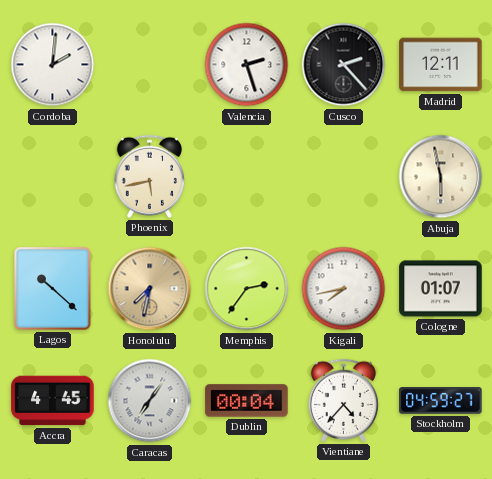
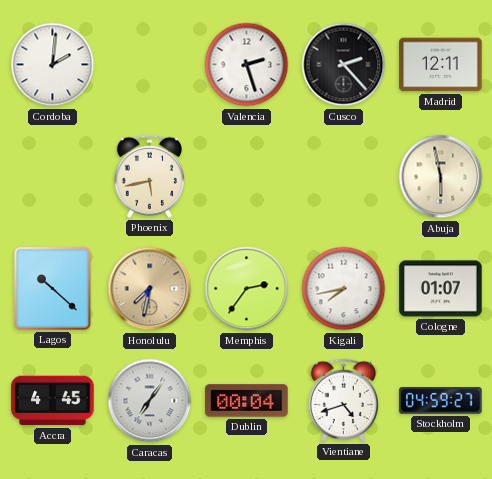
Vientiane: 4:37 -> 4:42 (343, 400)
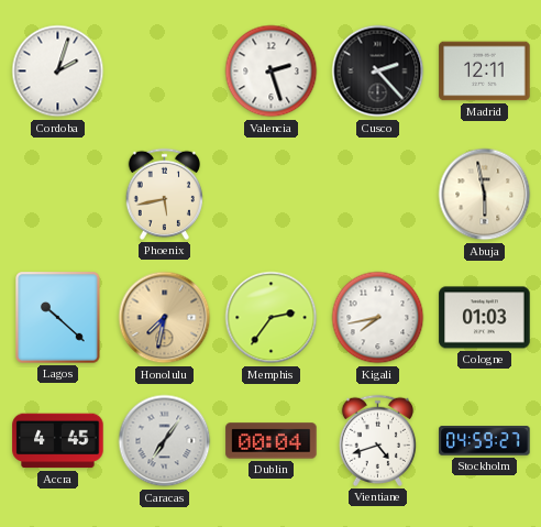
Cordoba: 2:01 -> 2:03 (58, 72)
Cologne: 01:07 -> 01:03 (485, 318)
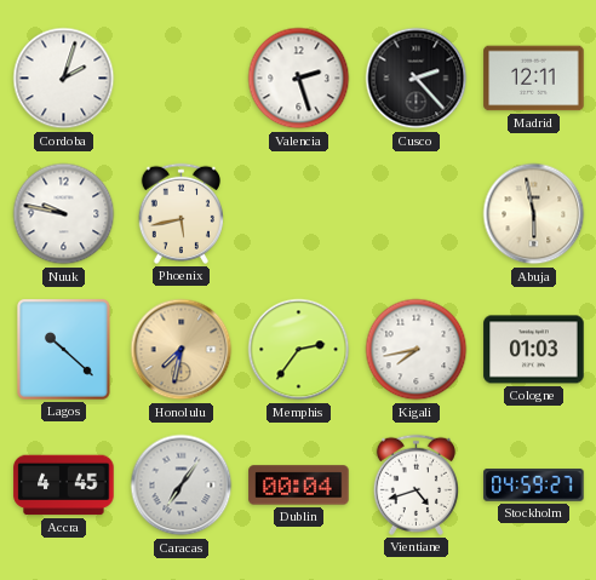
Nuuk: none -> 9:47 (64, 214)
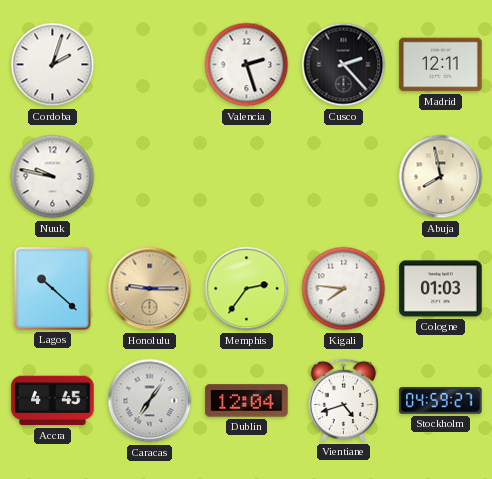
Phoenix: 5:43 -> none (180, 213)
Abuja: 5:58 -> 7:58 (441, 177)
Honolulu: 7:32 -> 9:15 (150, 289)
Kigali: 7:43 -> 7:46 (344, 289)
Dublin: 00:04 -> 12:04 (247, 401)
